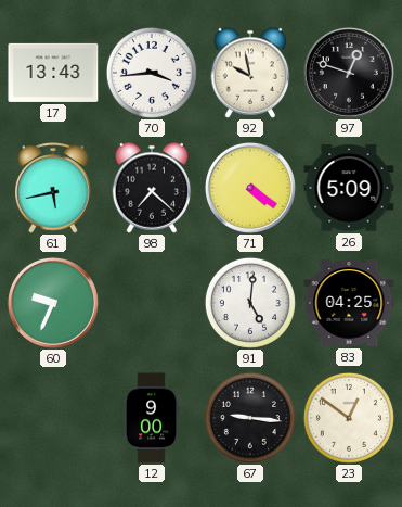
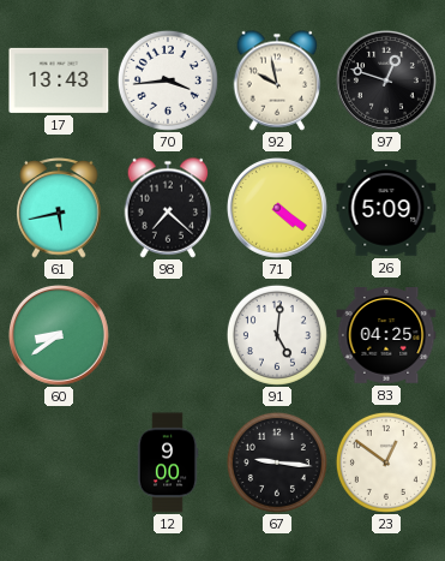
60: 9:34 -> 8:39 (59, 335)
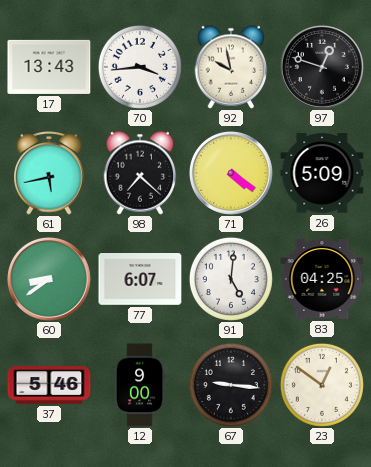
77: none -> 6:07 (140, 280)
37: none -> 5:46 (49, 385)
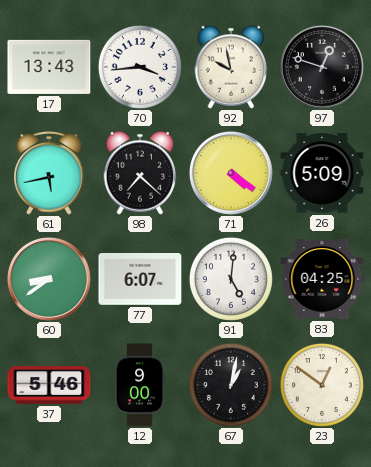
67: 9:16 -> 1:02 (231, 385)
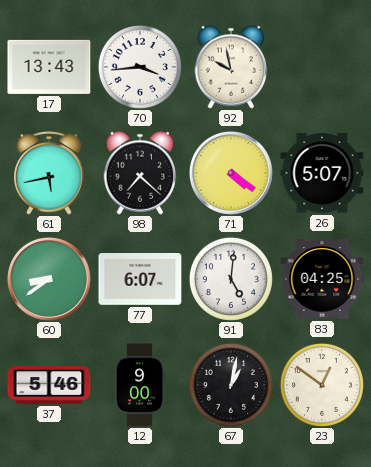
97: 12:48 -> none (322, 67)
26: 5:09 -> 5:07 (322, 173)
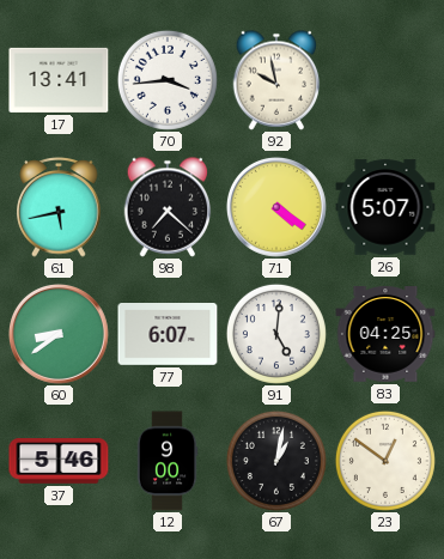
17: 13:43 -> 13:41 (59, 80)
